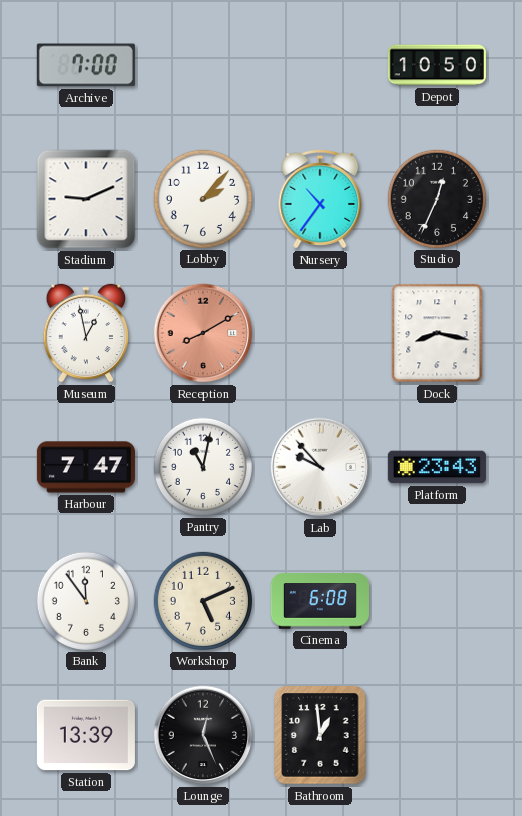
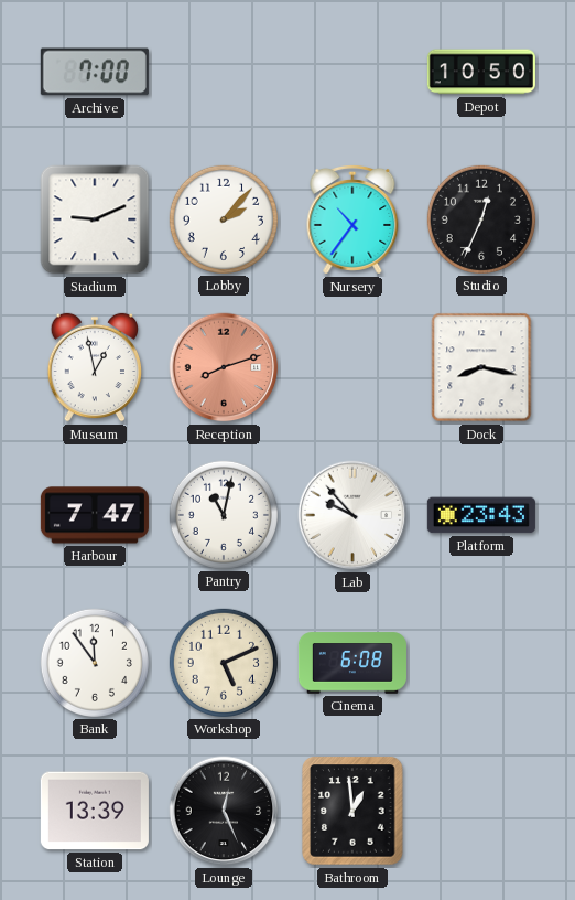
Reception: 8:10 -> 8:12 (224, 367)
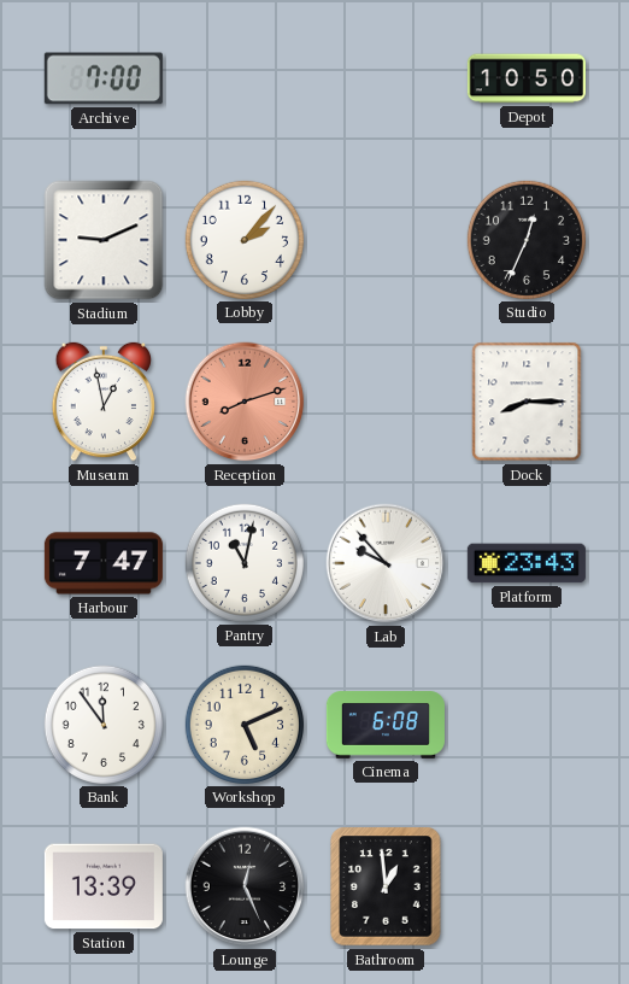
Nursery: 10:36 -> none (352, 219)
Dock: 8:17 -> 8:15 (527, 402)
